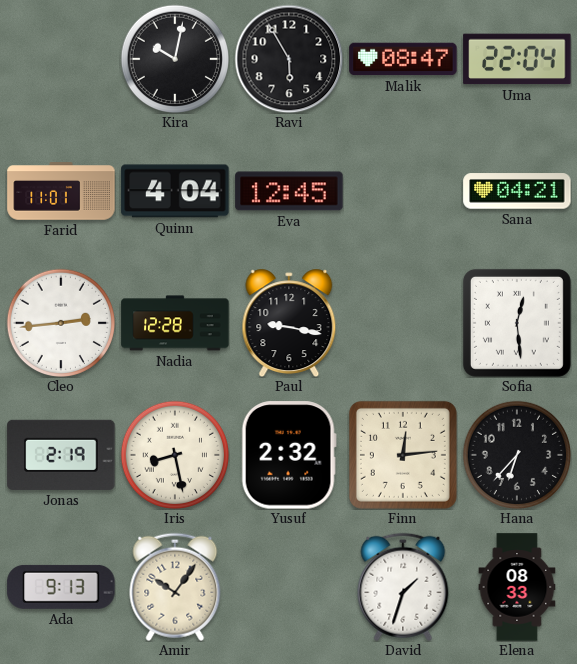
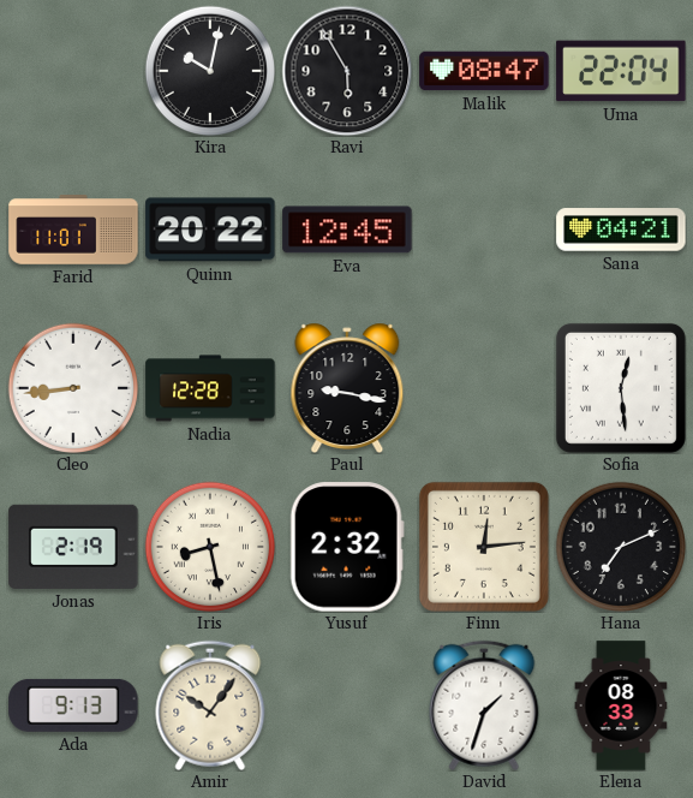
Quinn: 4:04 -> 20:22 (210, 230)
Cleo: 2:44 -> 8:44 (72, 387)
Hana: 6:37 -> 7:11 (620, 546)
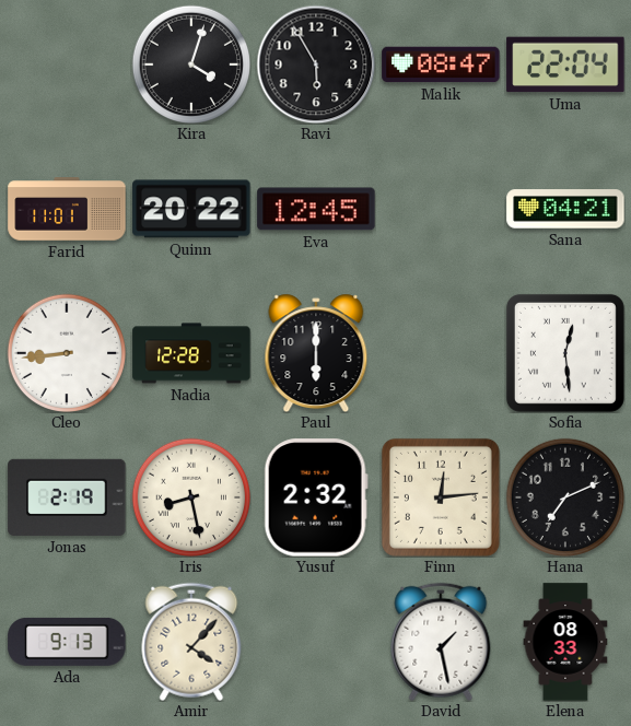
Kira: 10:02 -> 4:03 (190, 63)
Paul: 9:17 -> 6:00 (316, 353)
Amir: 10:06 -> 4:07 (191, 642)
David: 1:33 -> 1:28 (441, 642)
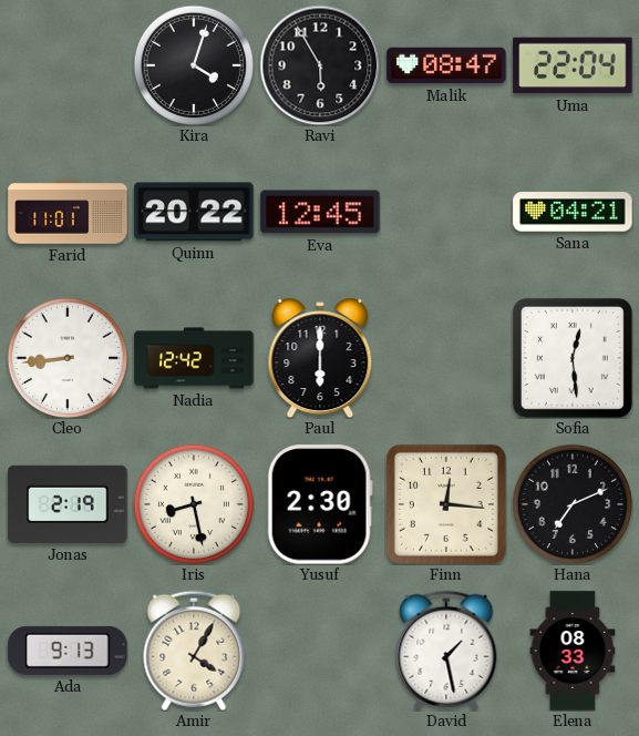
Nadia: 12:28 -> 12:42 (194, 358)
Yusuf: 2:32 -> 2:30 (320, 504)
Finn: 12:14 -> 12:16 (446, 504)
Amir: 4:07 -> 4:05 (194, 651)
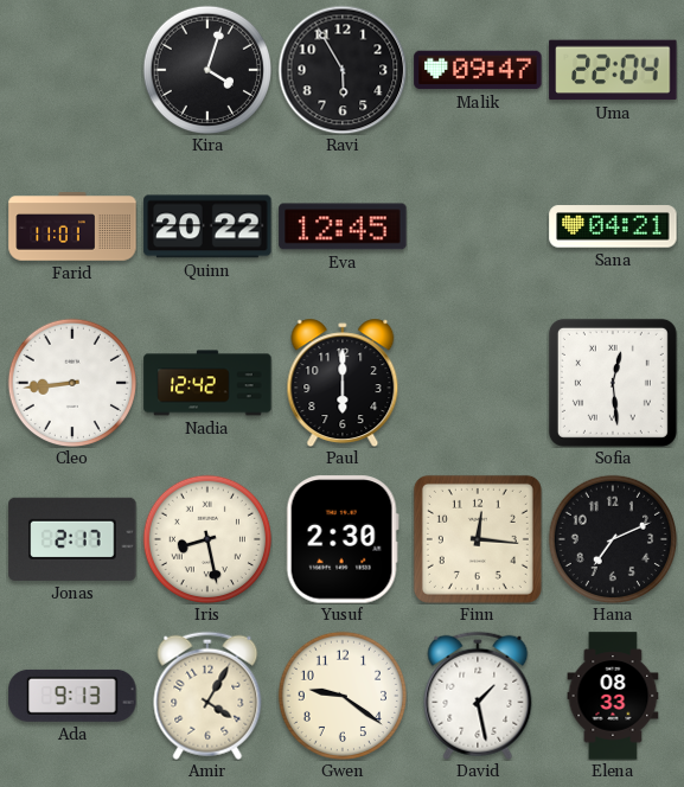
Malik: 08:47 -> 09:47 (478, 70)
Jonas: 2:19 -> 2:17 (72, 539)
Gwen: none -> 9:21 (341, 695)
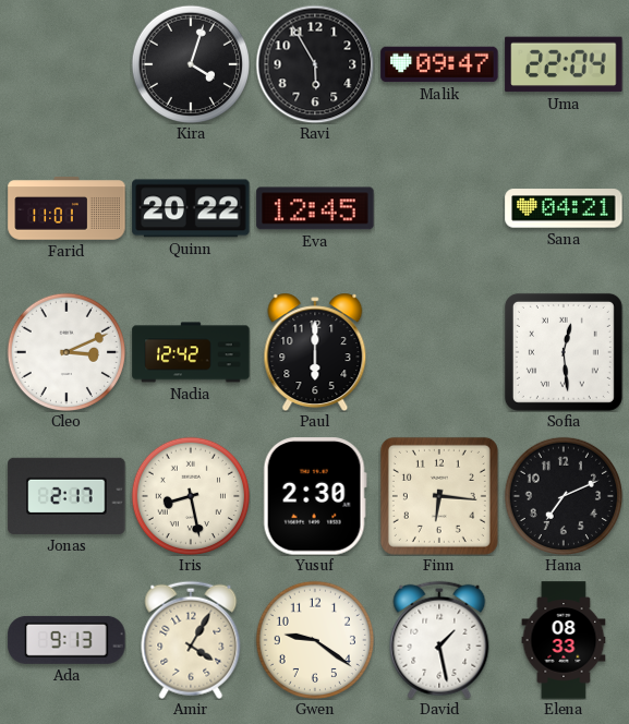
Cleo: 8:44 -> 3:11 (65, 351)
Finn: 12:16 -> 6:16 (439, 496)
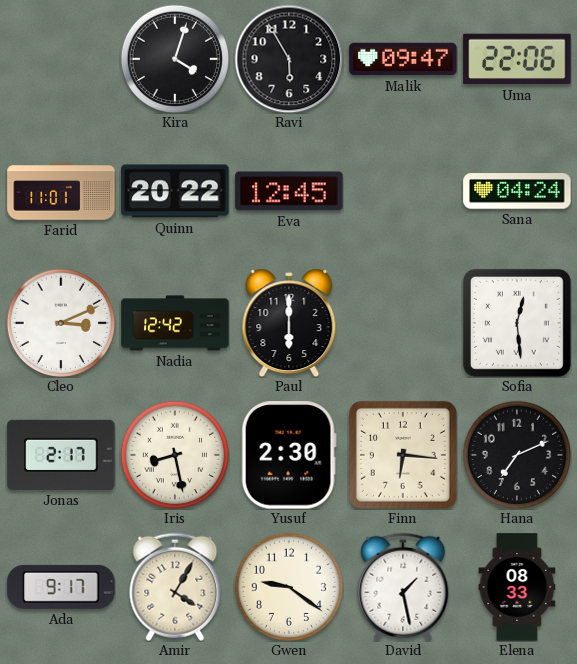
Uma: 22:04 -> 22:06 (517, 59)
Sana: 04:21 -> 04:24 (517, 191)
Ada: 9:13 -> 9:17 (61, 587)
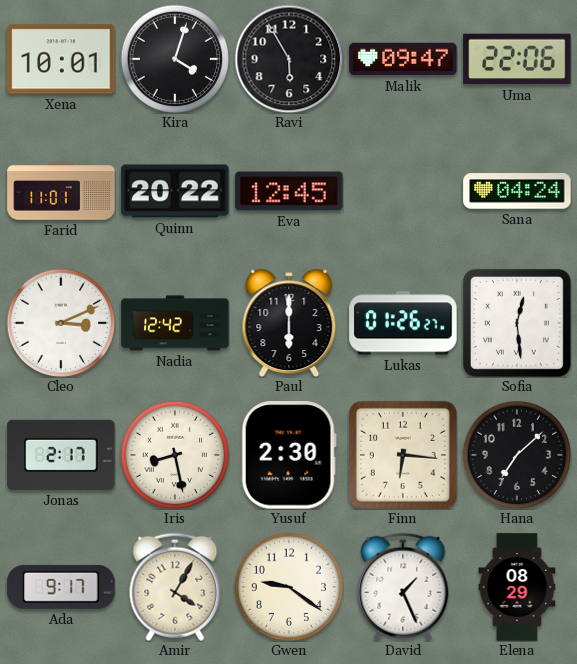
Xena: none -> 10:01 (61, 59)
Lukas: none -> 01:26 (403, 323)
Hana: 7:11 -> 7:08 (516, 454)
David: 1:28 -> 1:26 (403, 587)
Elena: 08:33 -> 08:29 (517, 587)
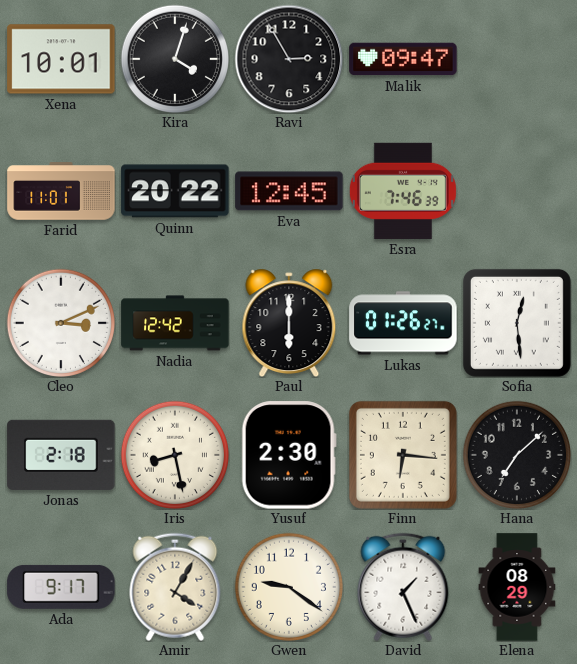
Ravi: 5:55 -> 2:55 (289, 59)
Uma: 22:06 -> none (517, 59)
Esra: none -> 7:46 (403, 191)
Sana: 04:24 -> none (517, 191)
Jonas: 2:17 -> 2:18 (61, 455)
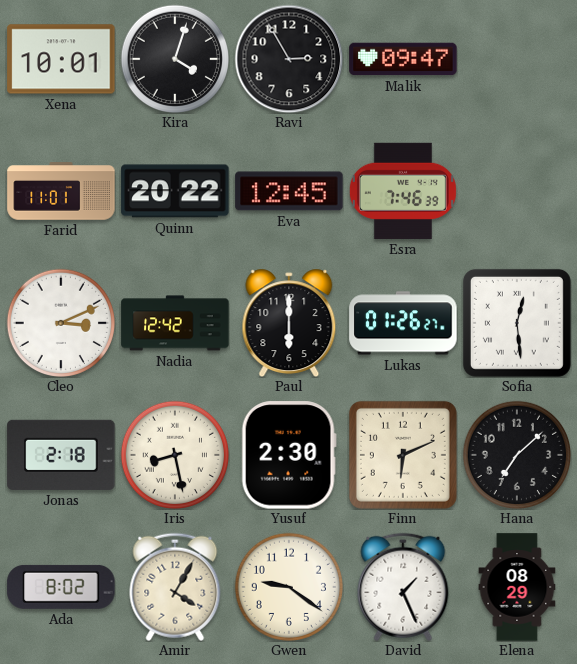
Finn: 6:16 -> 6:11 (403, 455)
Ada: 9:17 -> 8:02 (61, 587)
